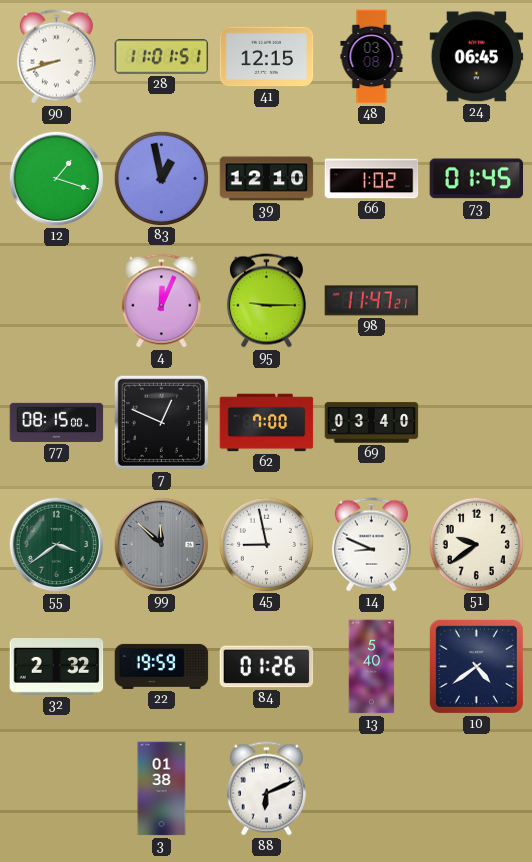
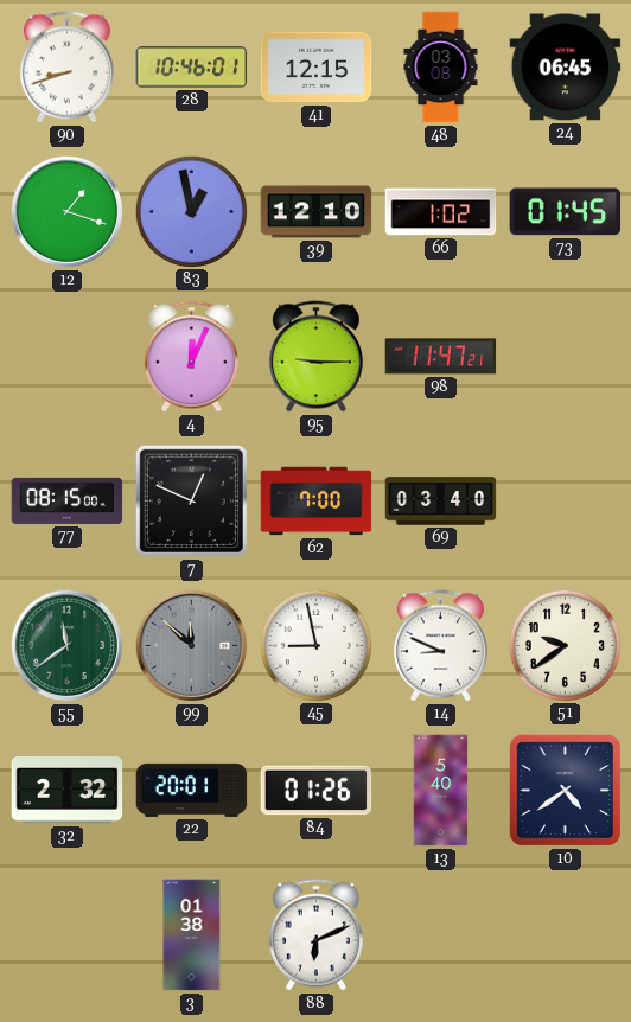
28: 11:01 -> 10:46 (192, 68)
55: 3:39 -> 11:39 (68, 646)
22: 19:59 -> 20:01 (192, 790)
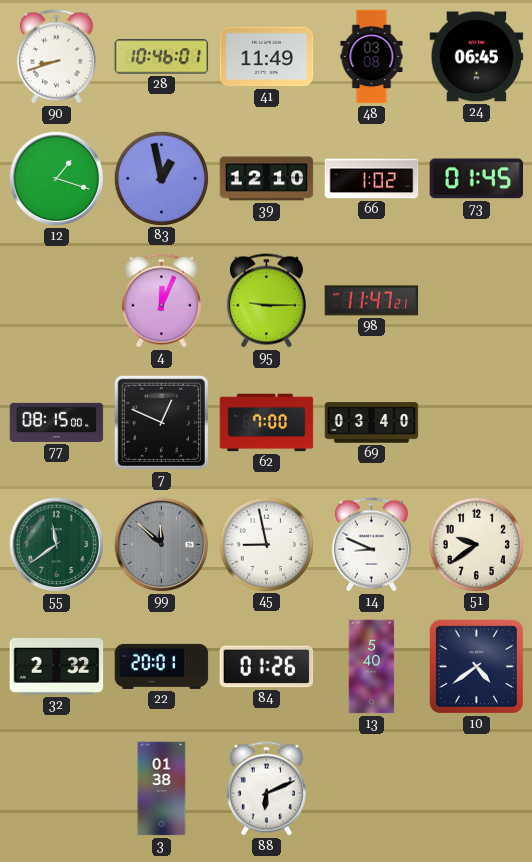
41: 12:15 -> 11:49 (267, 57)
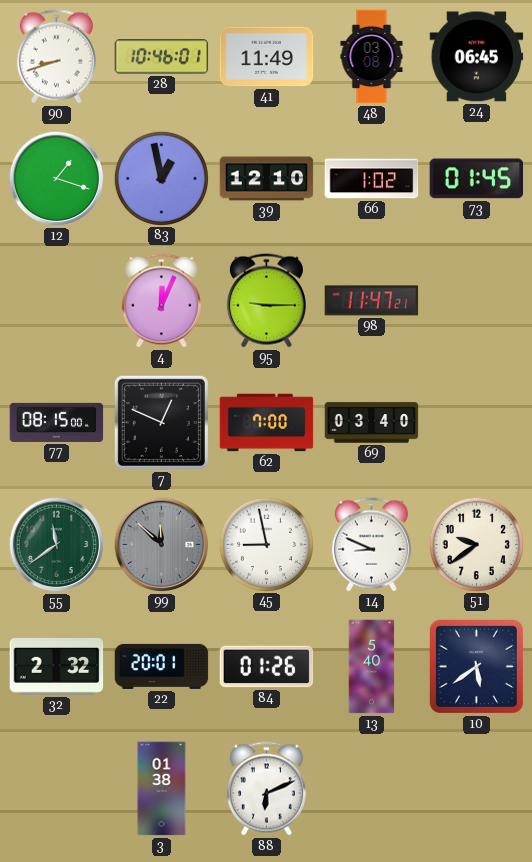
10: 4:39 -> 5:39 (476, 666)
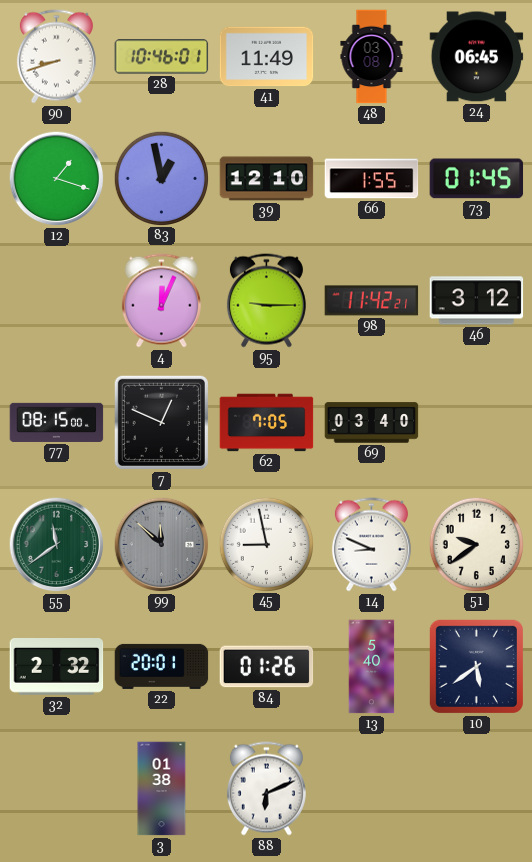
66: 1:02 -> 1:55 (372, 179)
98: 11:47 -> 11:42 (372, 301)
46: none -> 3:12 (477, 301)
62: 7:00 -> 7:05 (267, 423)
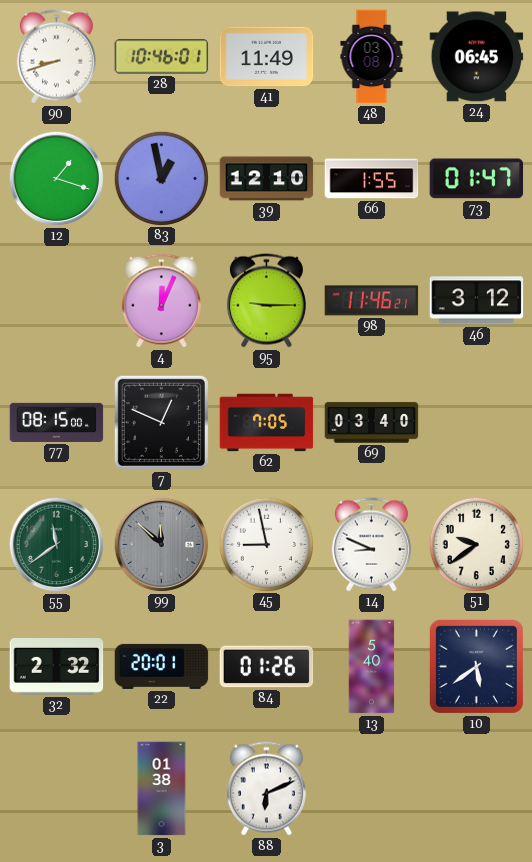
73: 01:45 -> 01:47 (477, 179)
98: 11:42 -> 11:46 (372, 301)
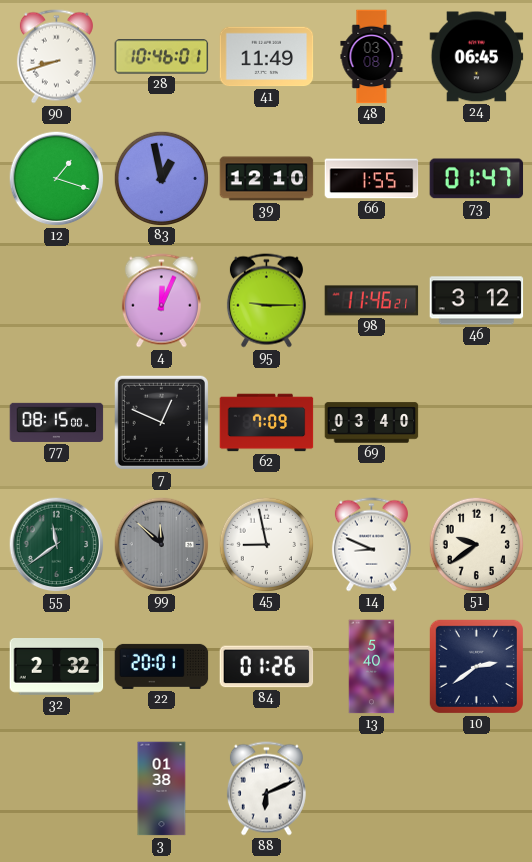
62: 7:05 -> 7:09 (267, 423)
10: 5:39 -> 2:39 (476, 666)
